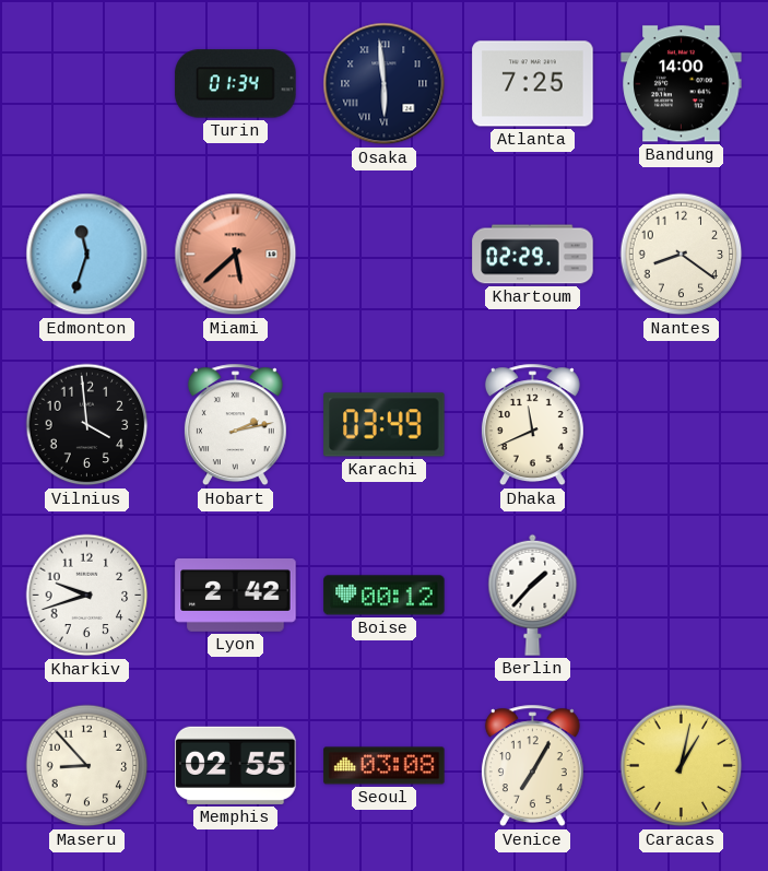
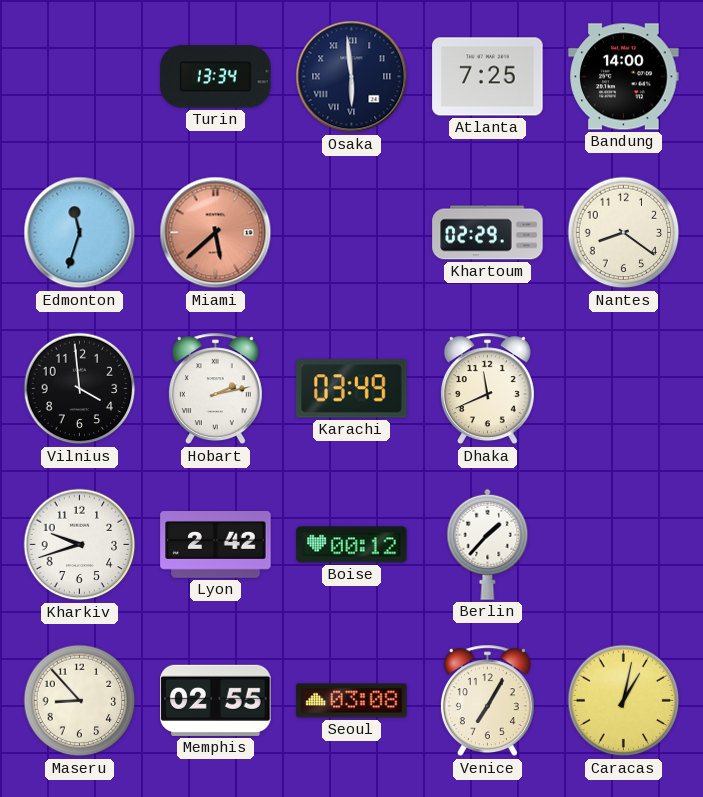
Turin: 01:34 -> 13:34 (216, 77)
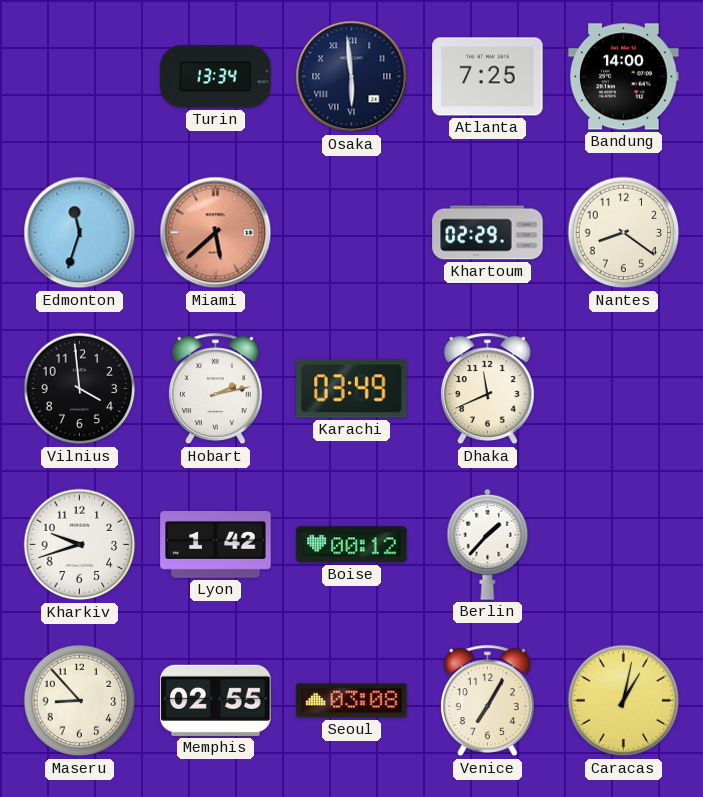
Lyon: 2:42 -> 1:42 (216, 545)
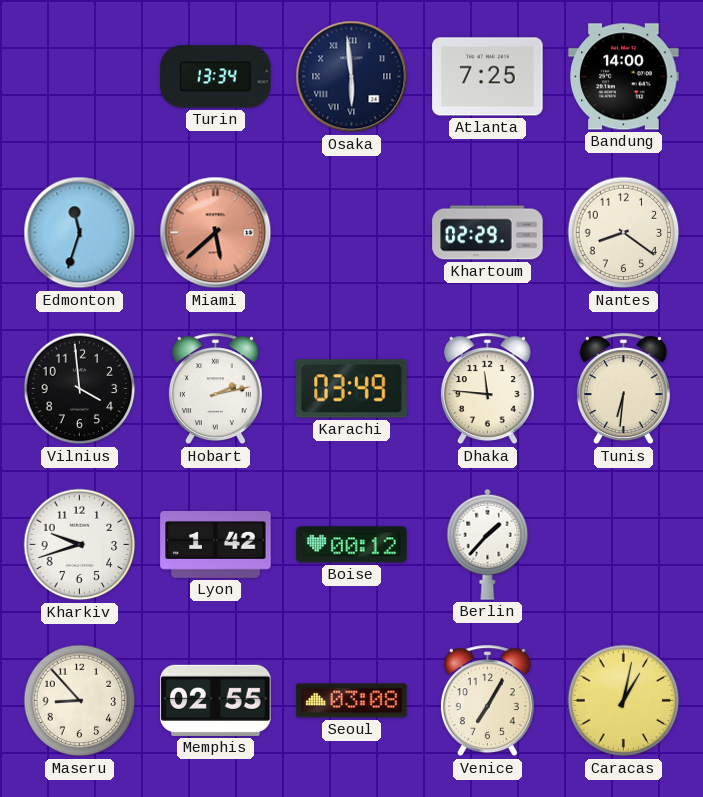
Dhaka: 11:41 -> 11:46 (487, 389)
Tunis: none -> 6:31 (623, 389)
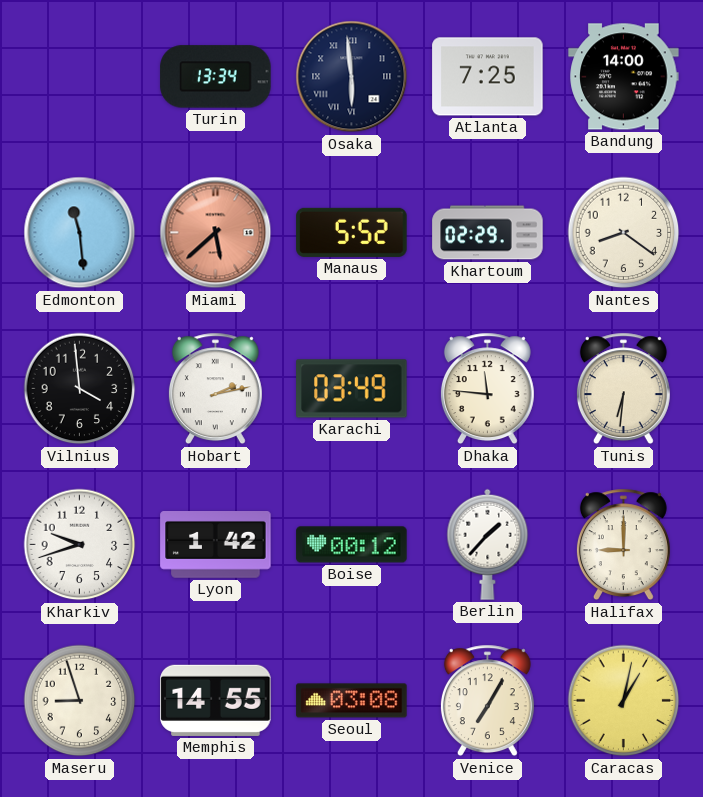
Edmonton: 11:33 -> 11:29 (80, 233)
Manaus: none -> 5:52 (352, 232)
Halifax: none -> 9:00 (623, 545)
Maseru: 8:53 -> 8:57 (80, 701)
Memphis: 02:55 -> 14:55 (216, 700)
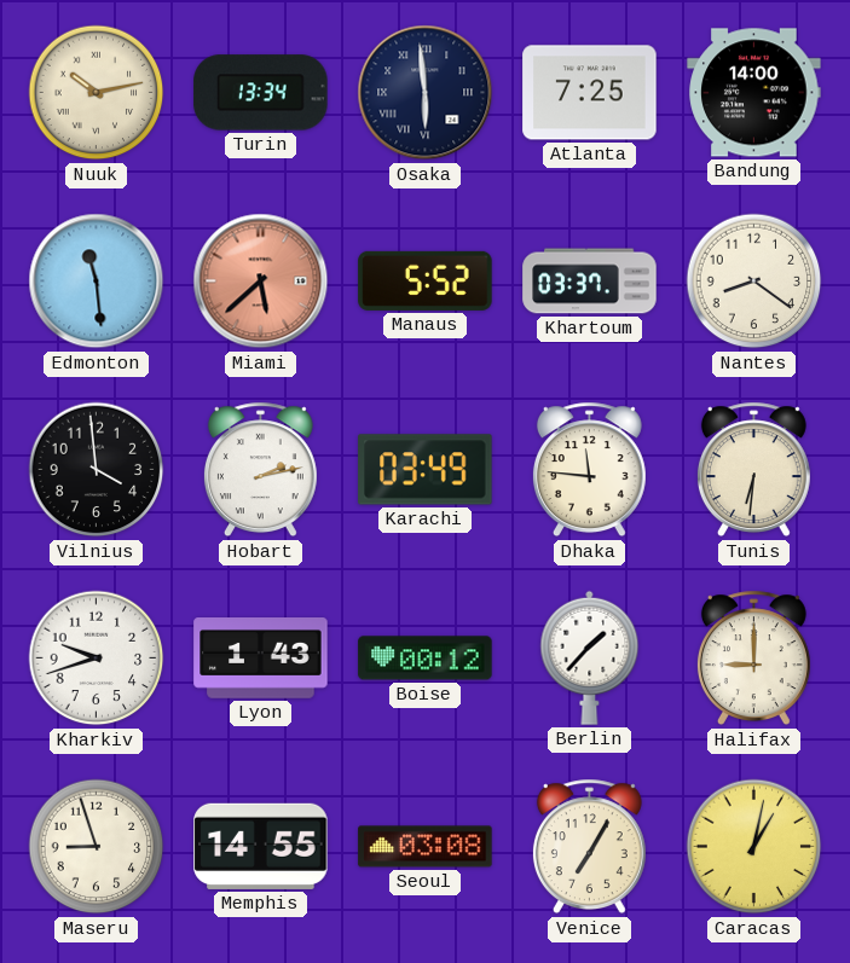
Nuuk: none -> 10:13 (97, 93)
Khartoum: 02:29 -> 03:37 (590, 282)
Lyon: 1:42 -> 1:43 (261, 659)
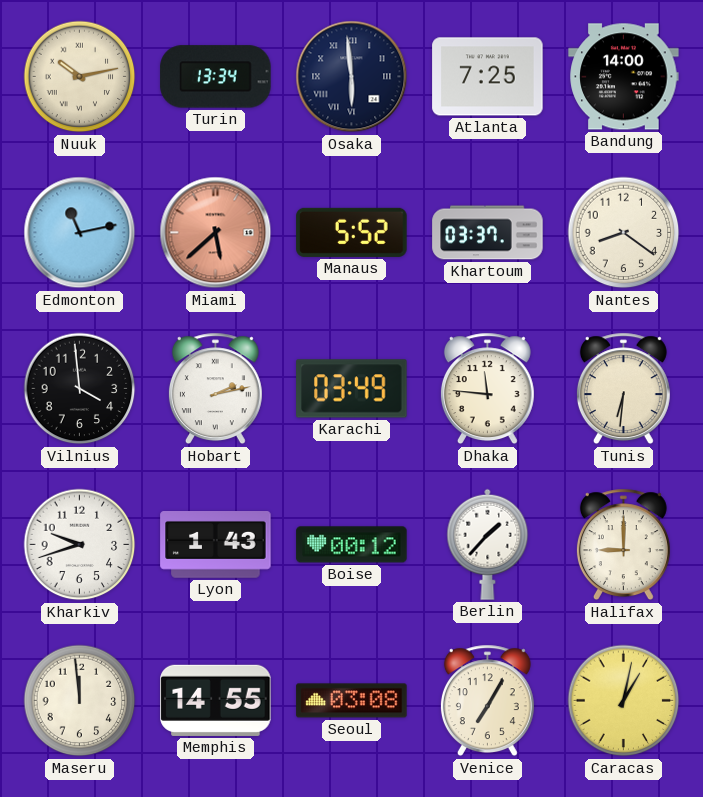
Edmonton: 11:29 -> 11:13 (80, 233)
Maseru: 8:57 -> 11:59 (80, 701)
